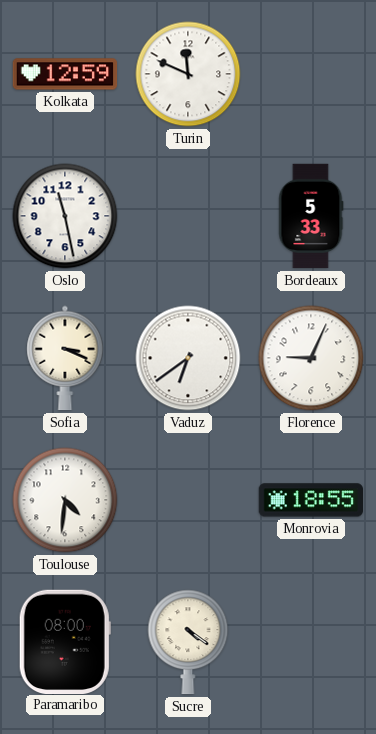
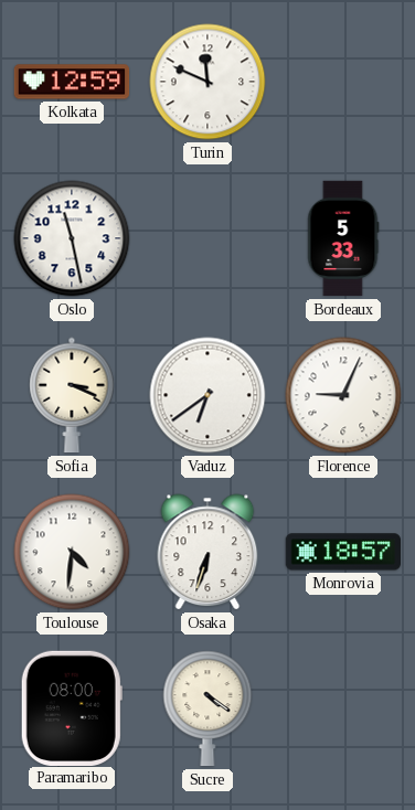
Osaka: none -> 6:33 (208, 552)
Monrovia: 18:55 -> 18:57 (342, 552)
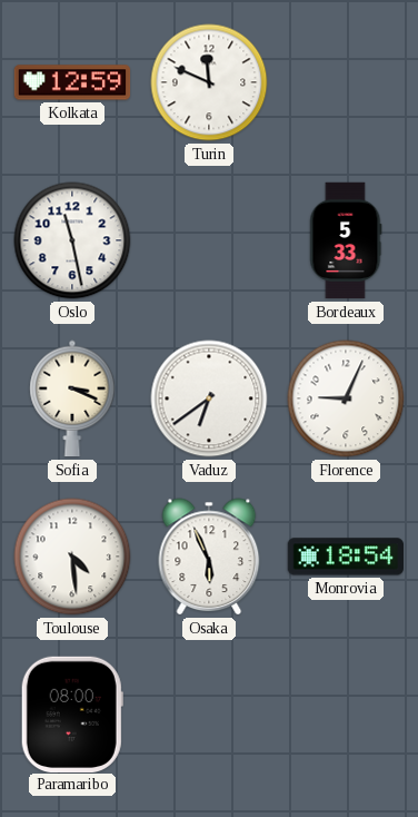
Toulouse: 4:31 -> 4:29 (72, 557)
Osaka: 6:33 -> 5:56 (209, 557)
Monrovia: 18:57 -> 18:54 (345, 557)
Sucre: 4:21 -> none (208, 708)
